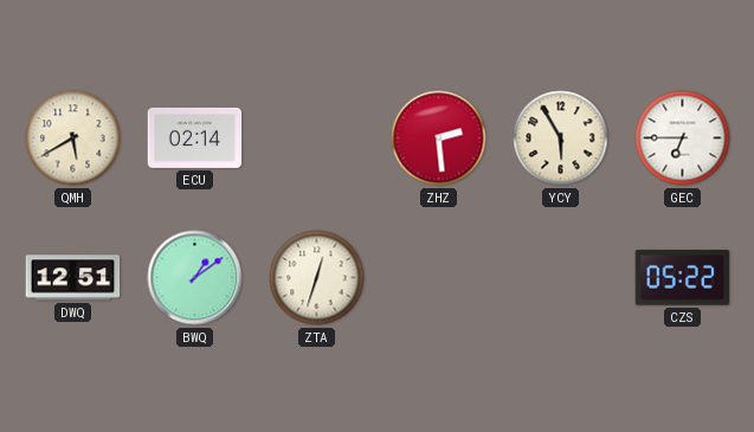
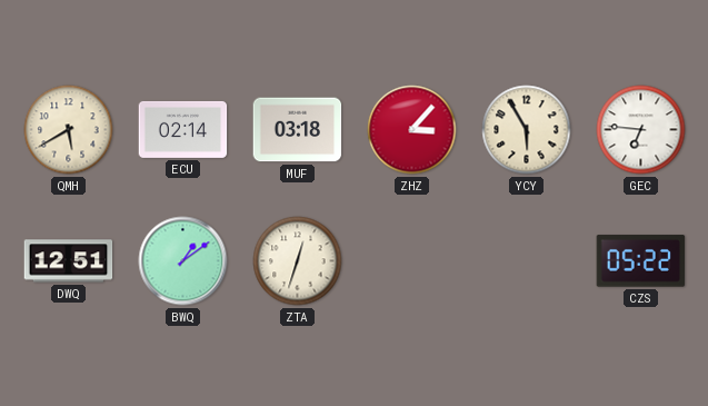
MUF: none -> 03:18 (298, 130)
ZHZ: 2:29 -> 3:07 (412, 130)
GEC: 6:45 -> 6:46 (641, 130)
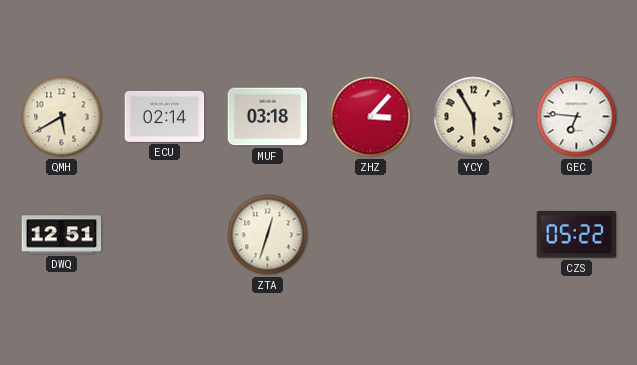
BWQ: 1:09 -> none (183, 261)
